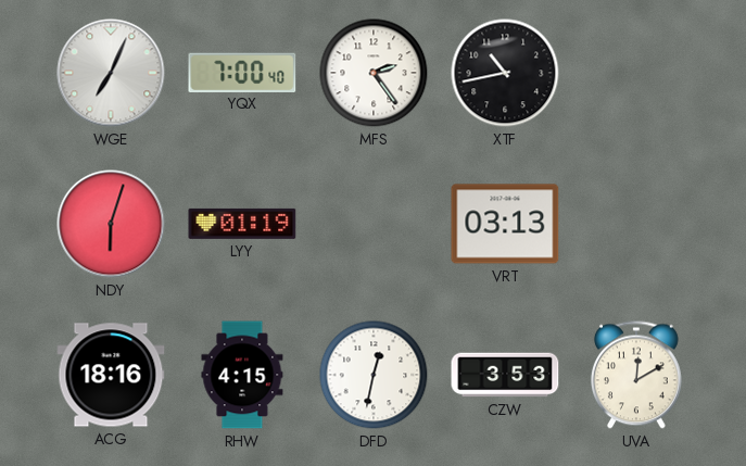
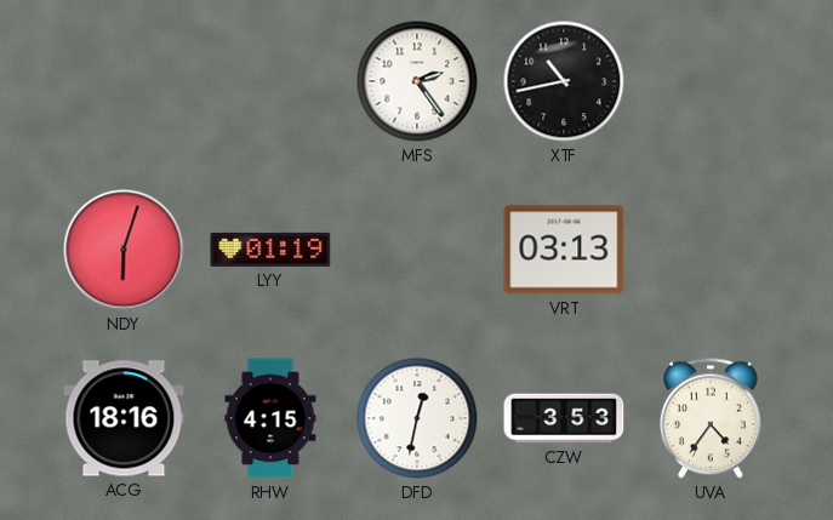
WGE: 7:04 -> none (111, 73)
YQX: 7:00 -> none (242, 72)
UVA: 12:10 -> 4:36 (711, 418)
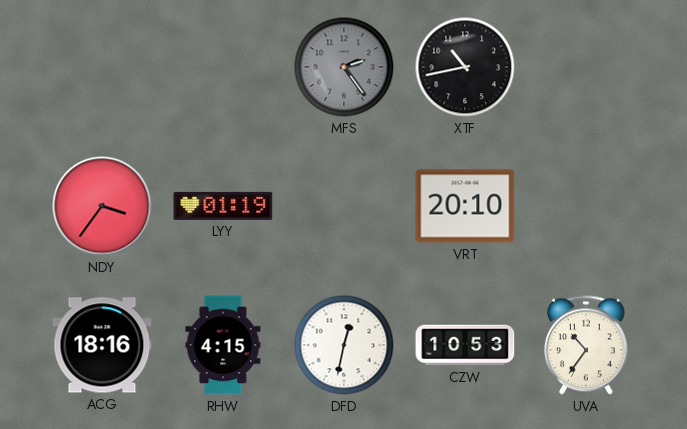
MFS dial: white -> grey (344, 67)
NDY: 6:03 -> 3:36 (102, 206)
VRT: 03:13 -> 20:10 (465, 206)
CZW: 3:53 -> 10:53 (465, 345)
UVA: 4:36 -> 10:36 (586, 345)
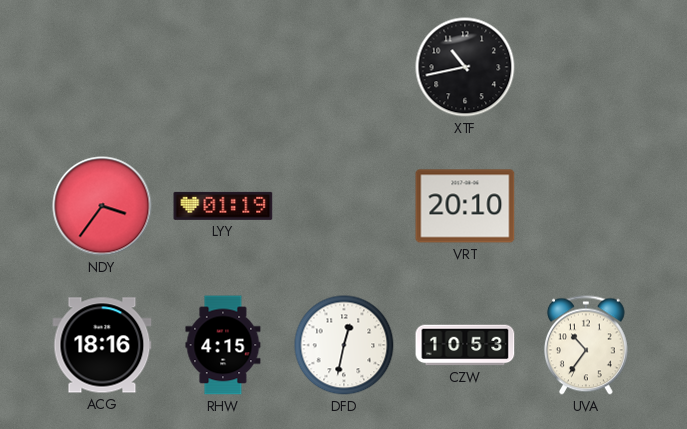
MFS: 2:24 -> none (344, 67)
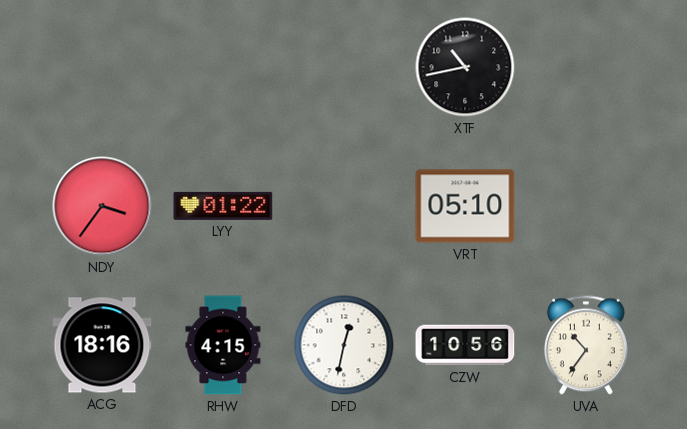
LYY: 01:19 -> 01:22 (223, 206)
VRT: 20:10 -> 05:10 (465, 206)
CZW: 10:53 -> 10:56 (465, 345)
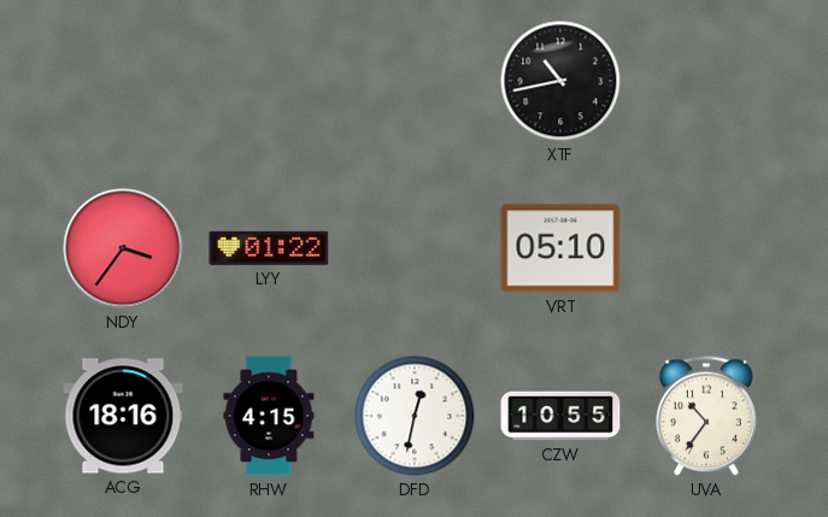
CZW: 10:56 -> 10:55 (560, 416)
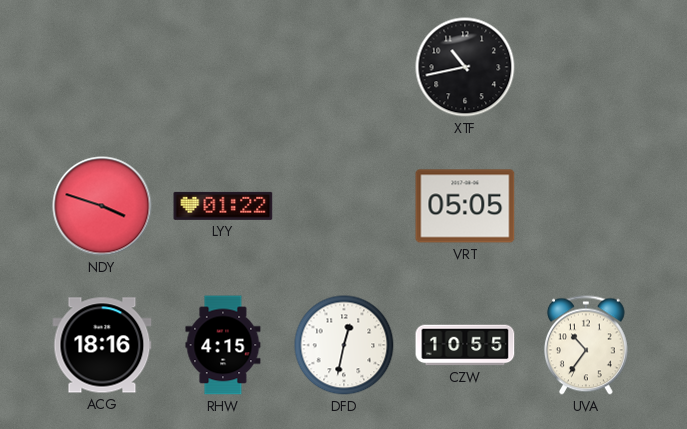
NDY: 3:36 -> 3:48 (102, 206)
VRT: 05:10 -> 05:05 (465, 206)
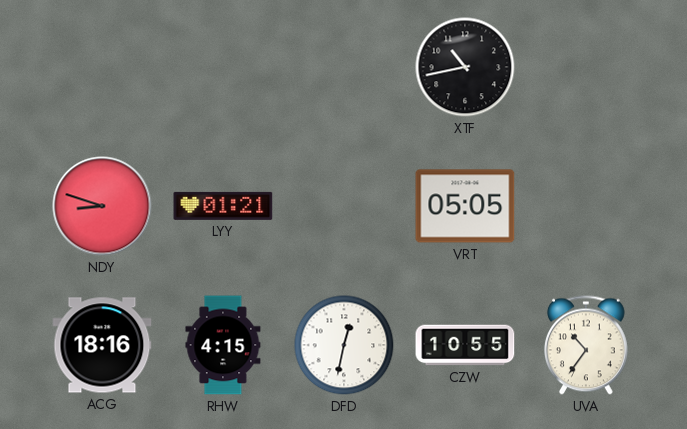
NDY: 3:48 -> 8:48 (102, 206)
LYY: 01:22 -> 01:21 (223, 206)
